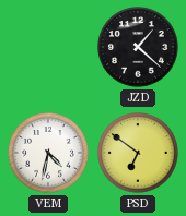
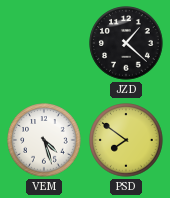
VEM: 4:32 -> 4:27 (44, 140)
PSD: 6:51 -> 7:51 (126, 140)
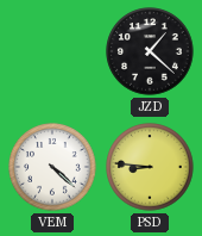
VEM: 4:27 -> 4:22 (52, 167)
PSD: 7:51 -> 8:46 (150, 167)
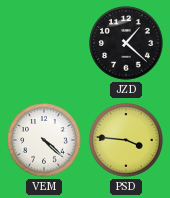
PSD: 8:46 -> 3:46 (126, 140)
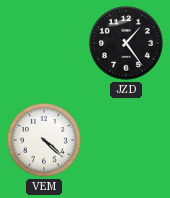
JZD: 1:22 -> 1:24 (126, 43)
PSD: 3:46 -> none (126, 140)
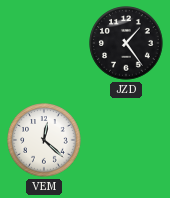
VEM: 4:22 -> 12:22 (44, 140)
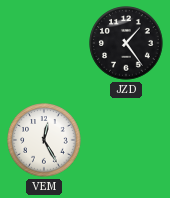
VEM: 12:22 -> 12:25 (44, 140)
